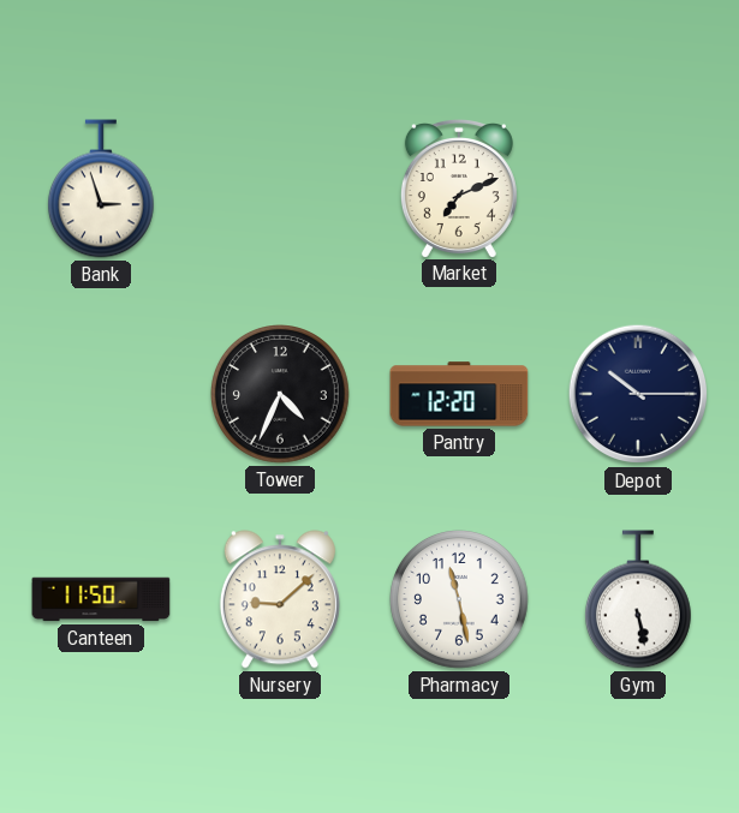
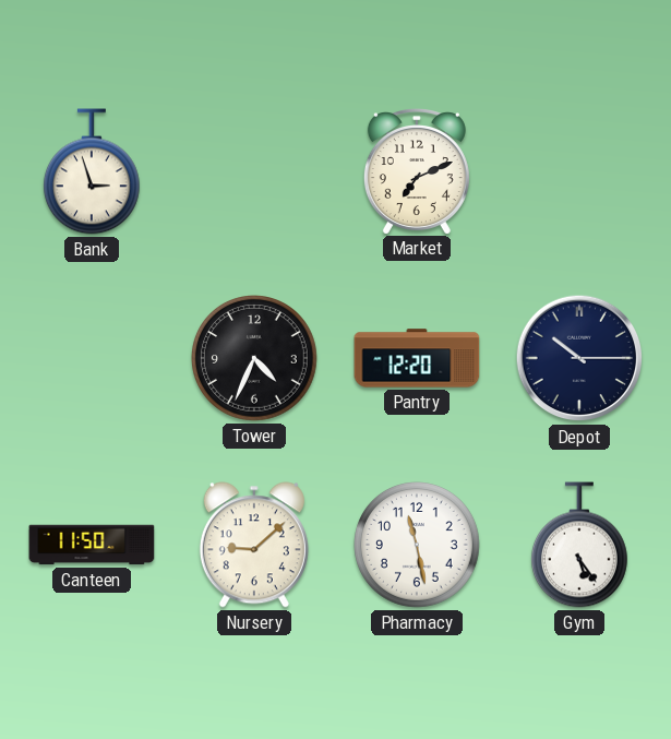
Gym: 5:28 -> 5:24 (579, 545)
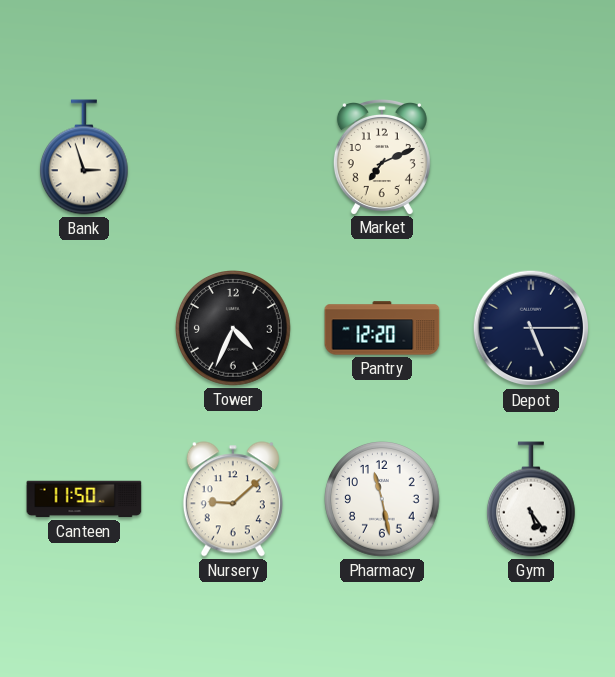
Depot: 10:15 -> 5:15 (531, 328)
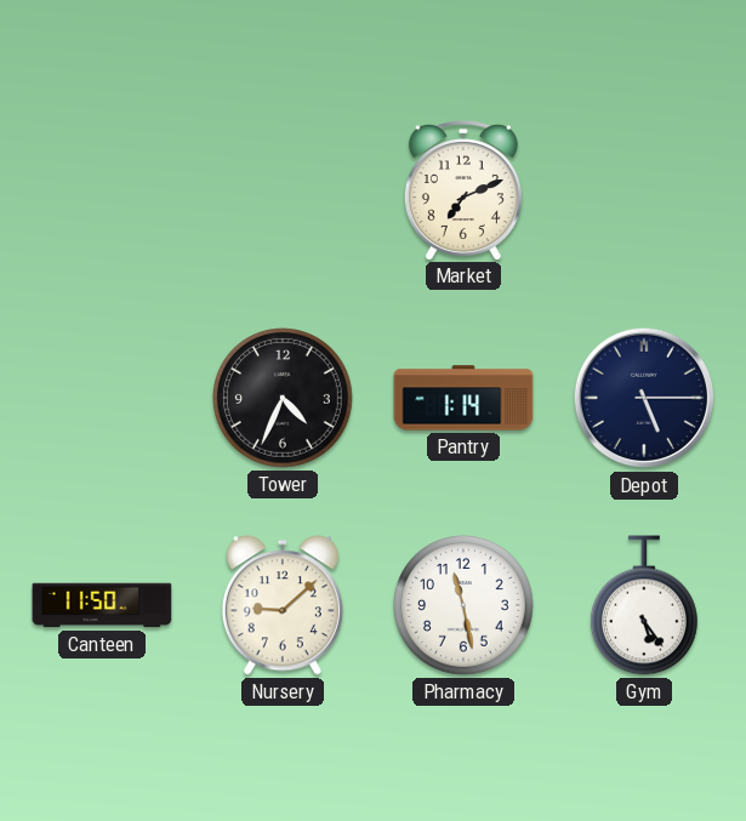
Bank: 2:57 -> none (84, 157)
Pantry: 12:20 -> 1:14 (463, 398)
